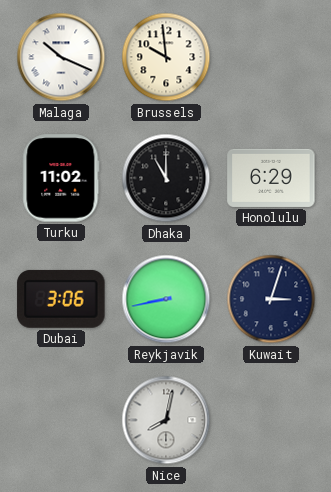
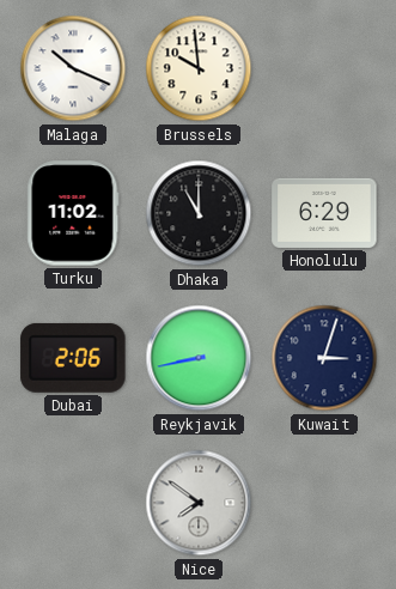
Dubai: 3:06 -> 2:06 (73, 358)
Nice: 8:02 -> 7:51 (199, 503)
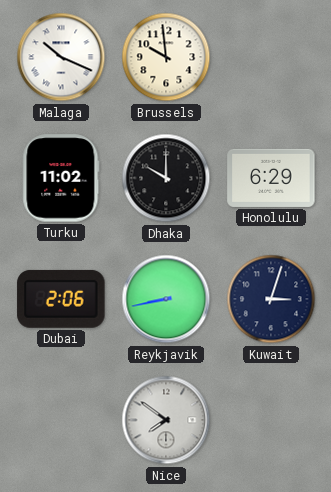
Dhaka: 11:00 -> 10:00 (166, 178)
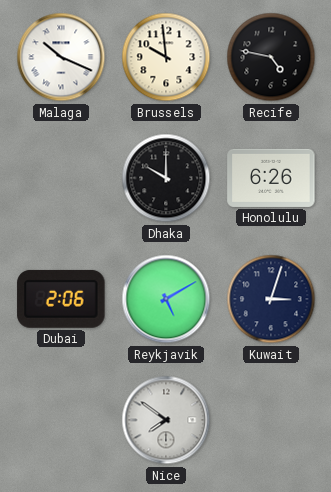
Recife: none -> 4:47 (271, 57)
Turku: 11:02 -> none (61, 178)
Honolulu: 6:29 -> 6:26 (271, 178)
Reykjavik: 8:43 -> 5:10 (166, 299)
